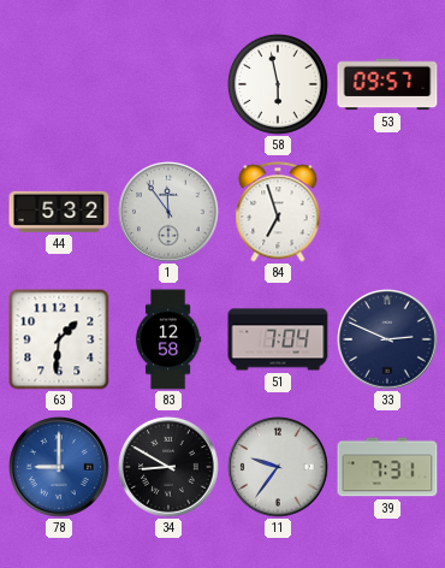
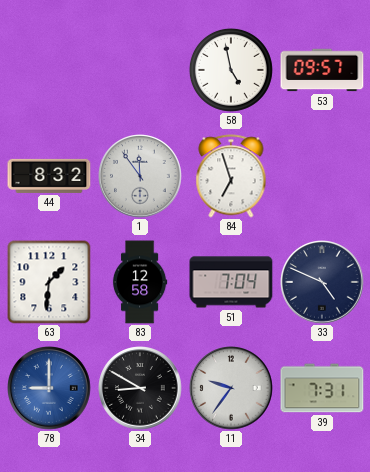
58: 5:58 -> 4:58 (231, 70)
44: 5:32 -> 8:32 (49, 176)
33: 2:49 -> 4:49 (322, 282)
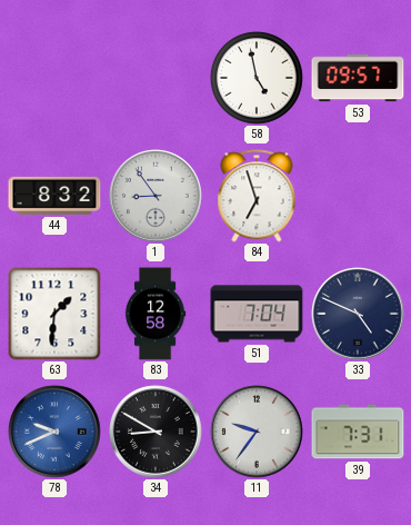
1: 11:54 -> 8:54 (156, 196)
78: 9:00 -> 9:41 (54, 432)
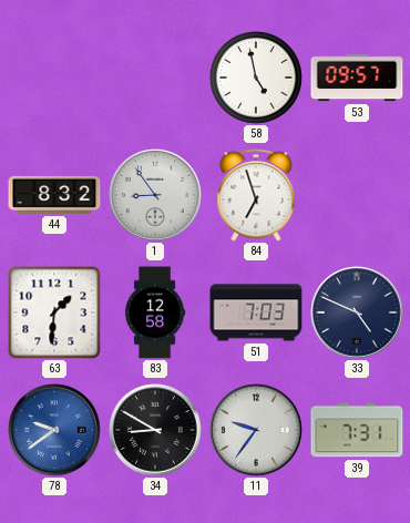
51: 7:04 -> 7:03 (256, 312)
78: 9:41 -> 9:39 (54, 430)
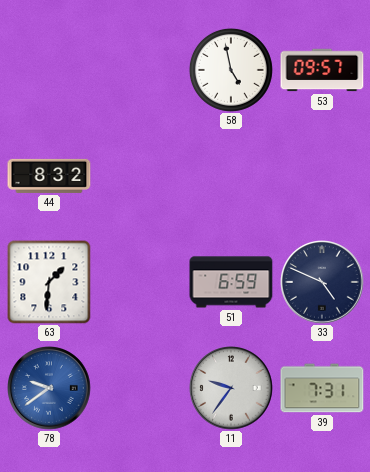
1: 8:54 -> none (155, 195)
84: 6:57 -> none (256, 195)
83: 12:58 -> none (155, 312)
51: 7:03 -> 6:59 (231, 282)
34: 8:50 -> none (155, 430)
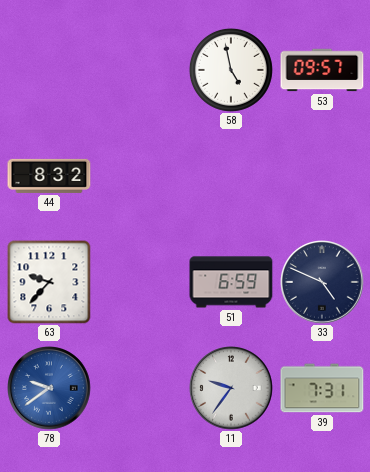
63: 1:31 -> 9:37 (49, 282)
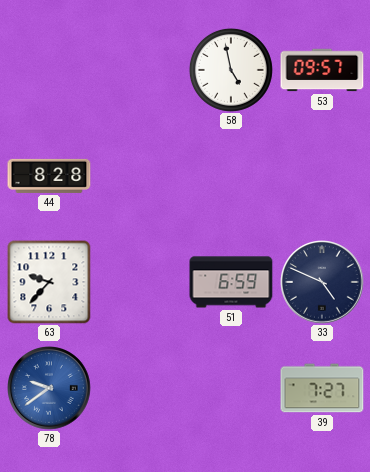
44: 8:32 -> 8:28 (49, 176)
11: 9:36 -> none (231, 388)
39: 7:31 -> 7:27 (322, 388)
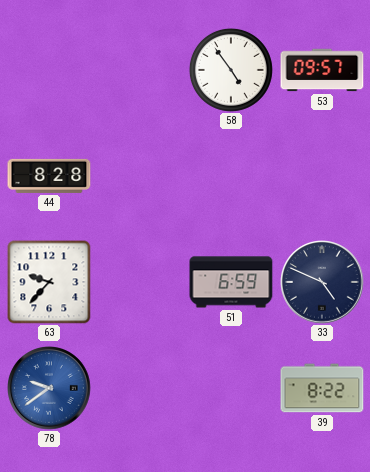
58: 4:58 -> 4:54 (231, 70)
39: 7:27 -> 8:22 (322, 388)
